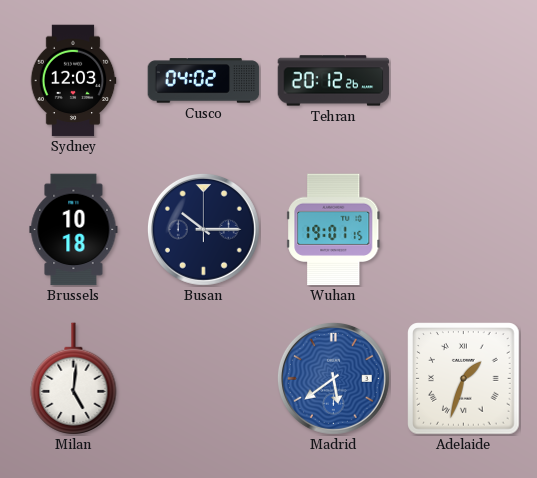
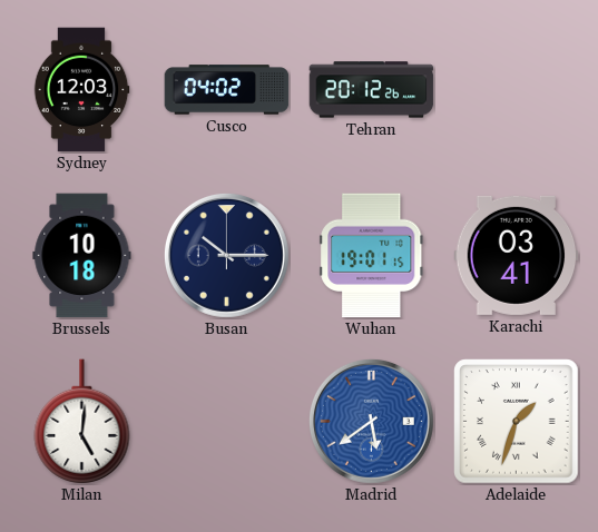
Karachi: none -> 03:41 (517, 255)
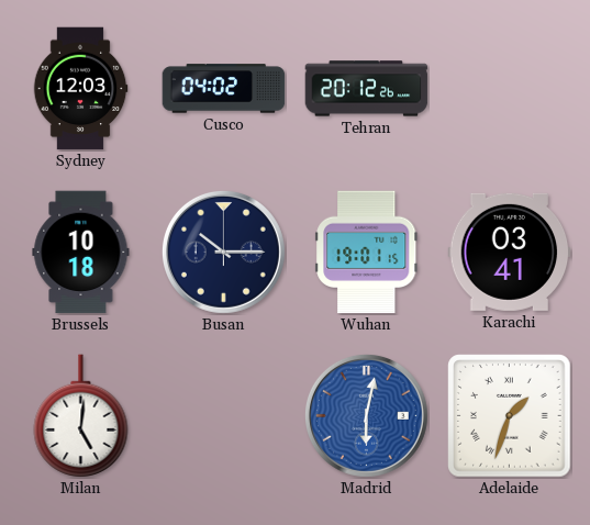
Madrid: 5:39 -> 6:02 (366, 415)
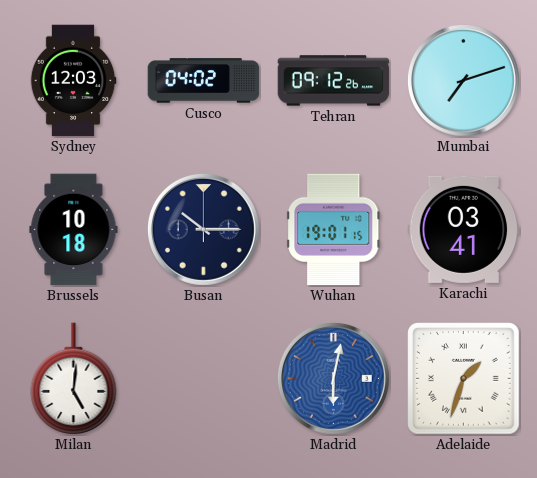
Tehran: 20:12 -> 09:12 (334, 81)
Mumbai: none -> 7:12 (463, 80)
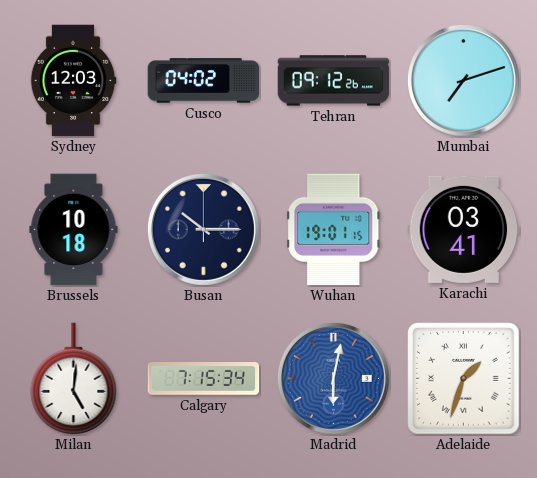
Calgary: none -> 7:15 (204, 379)
